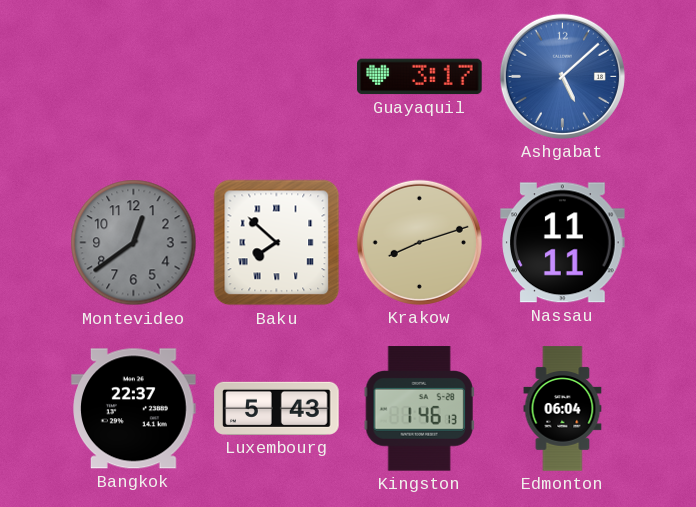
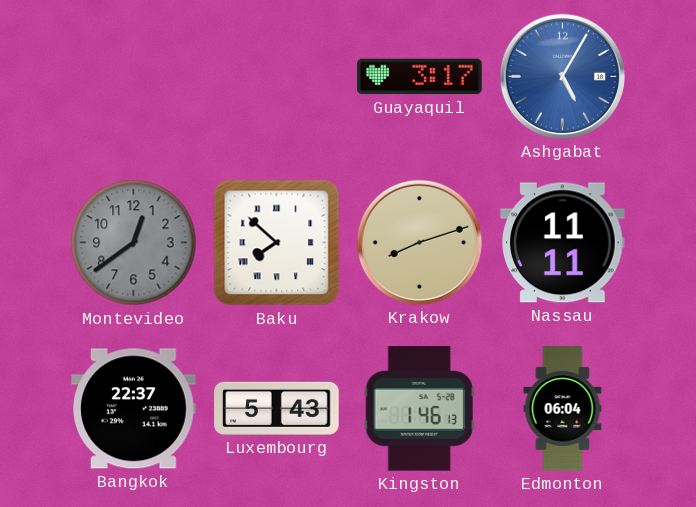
Ashgabat: 5:08 -> 5:05 (562, 76)
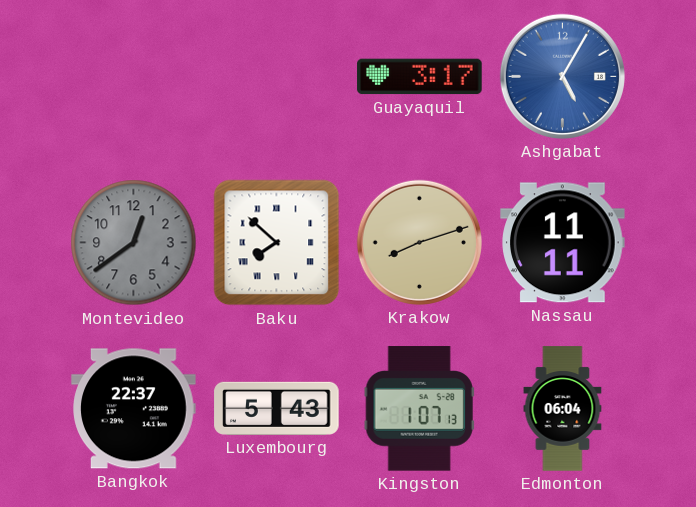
Kingston: 1:46 -> 1:07 (419, 409)
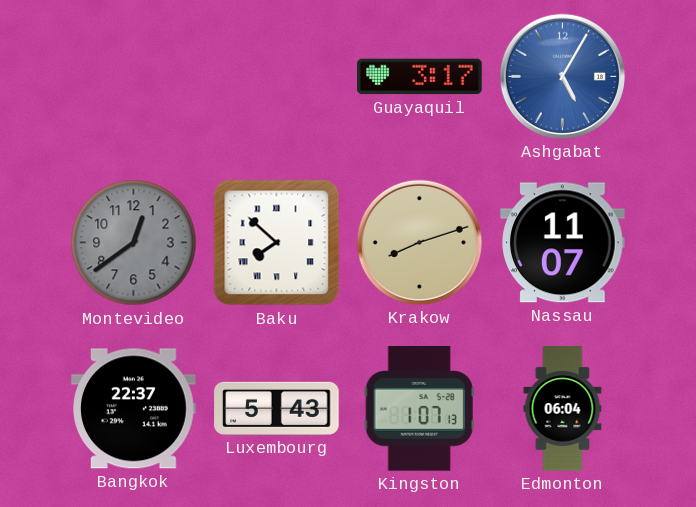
Nassau: 11:11 -> 11:07 (563, 243)
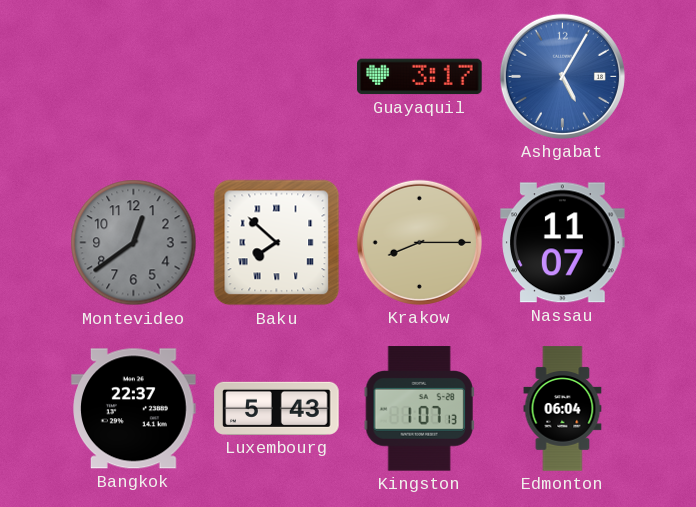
Krakow: 8:12 -> 8:15 (419, 242)
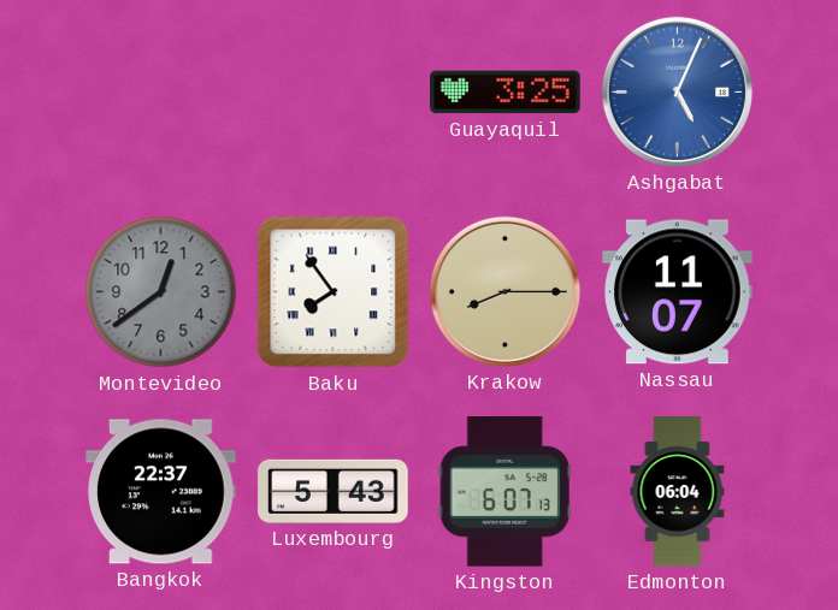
Guayaquil: 3:17 -> 3:25 (506, 93)
Ashgabat: 5:05 -> 5:04 (677, 91)
Baku: 7:52 -> 7:54 (334, 292)
Kingston: 1:07 -> 6:07 (504, 492)
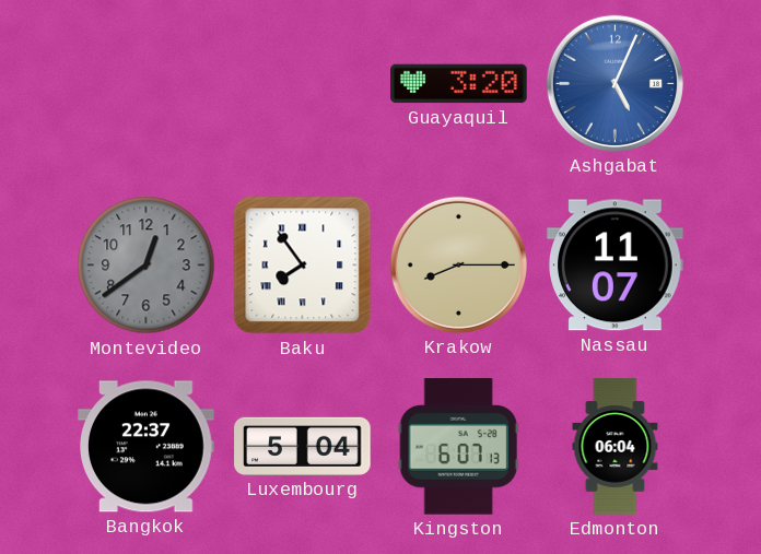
Guayaquil: 3:25 -> 3:20 (459, 84)
Luxembourg: 5:43 -> 5:04 (303, 446)
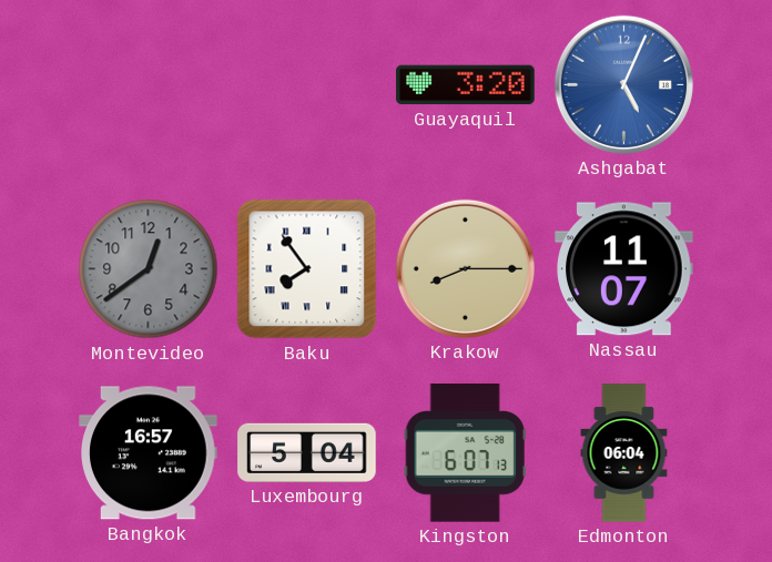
Bangkok: 22:37 -> 16:57 (149, 453)
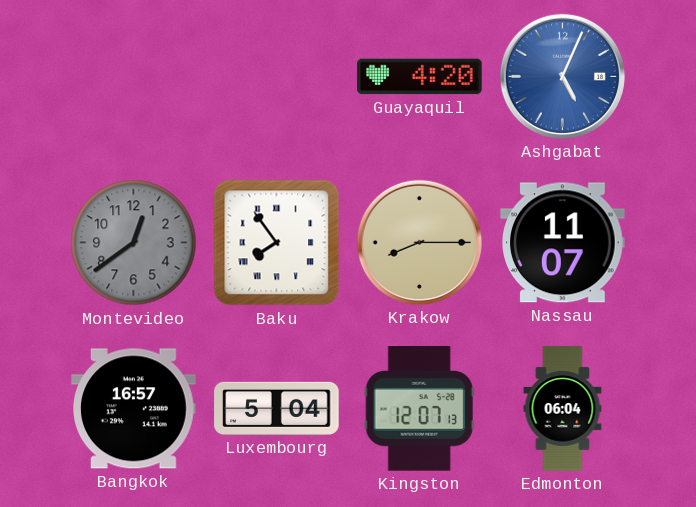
Guayaquil: 3:20 -> 4:20 (420, 77)
Kingston: 6:07 -> 12:07 (419, 409)
